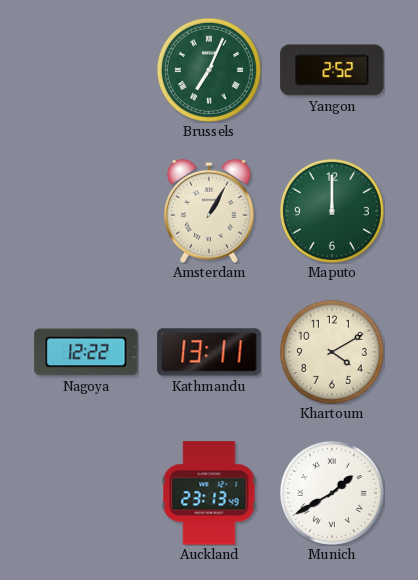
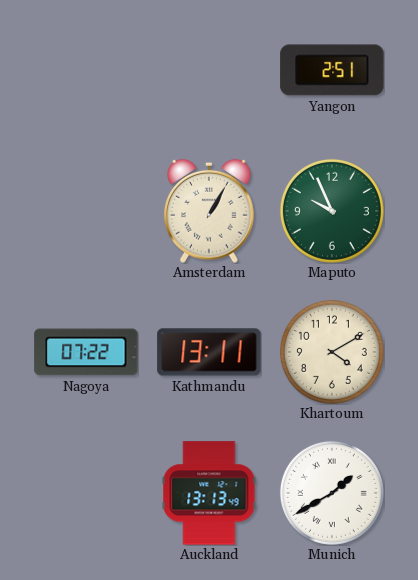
Brussels: 7:04 -> none (209, 70)
Yangon: 2:52 -> 2:51 (332, 70)
Maputo: 12:00 -> 9:56 (332, 211)
Nagoya: 12:22 -> 07:22 (86, 352)
Auckland: 23:13 -> 13:13 (209, 493)
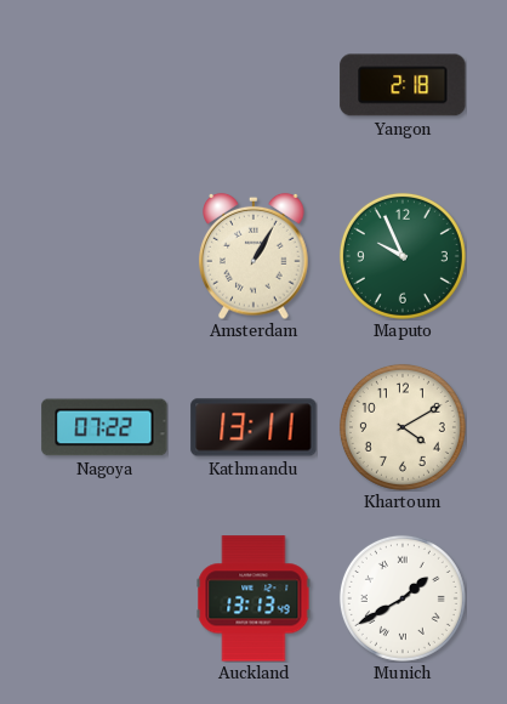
Yangon: 2:51 -> 2:18 (403, 85)
